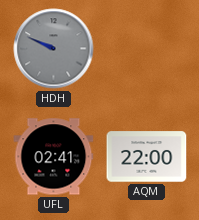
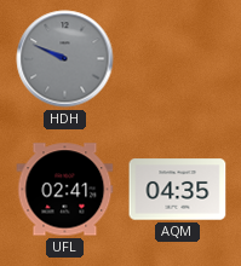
AQM: 22:00 -> 04:35 (178, 190)
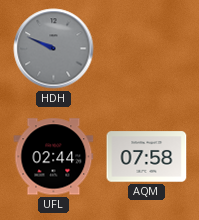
UFL: 02:41 -> 02:44 (54, 157)
AQM: 04:35 -> 07:58 (147, 157)
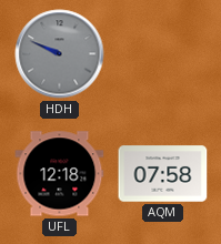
UFL: 02:44 -> 12:18 (60, 174)
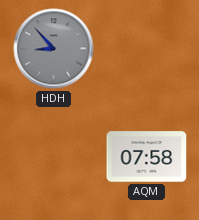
HDH: 9:49 -> 8:53 (54, 49)
UFL: 12:18 -> none (60, 174)
